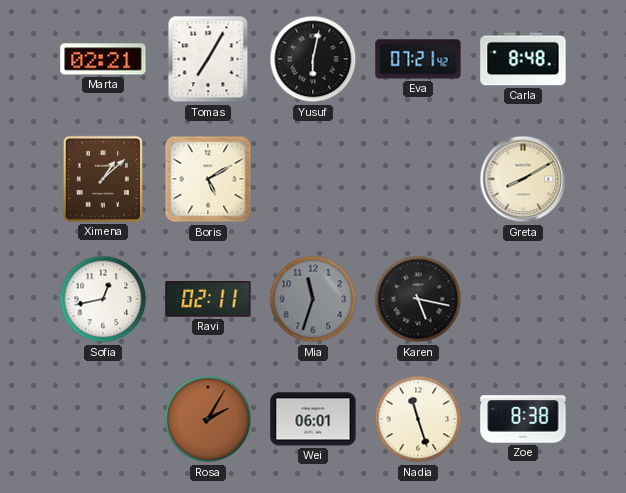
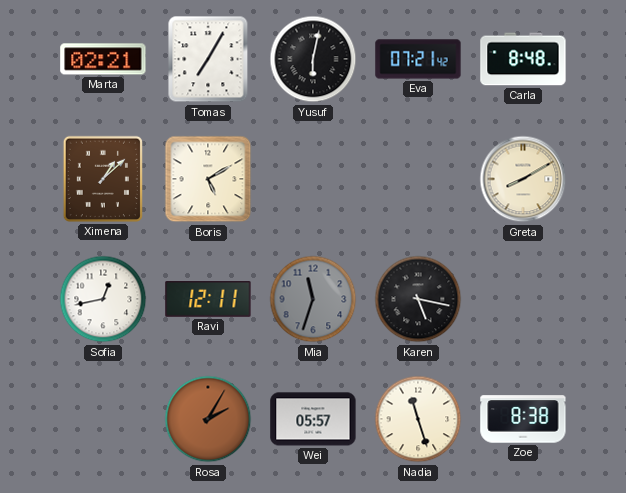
Ravi: 02:11 -> 12:11 (208, 299)
Wei: 06:01 -> 05:57 (313, 419)
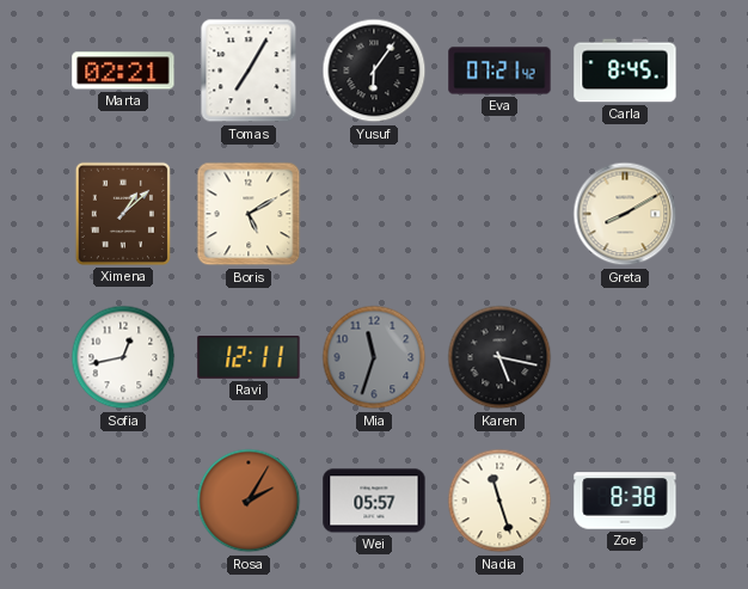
Yusuf: 6:02 -> 6:06 (374, 70)
Carla: 8:48 -> 8:45 (625, 70)
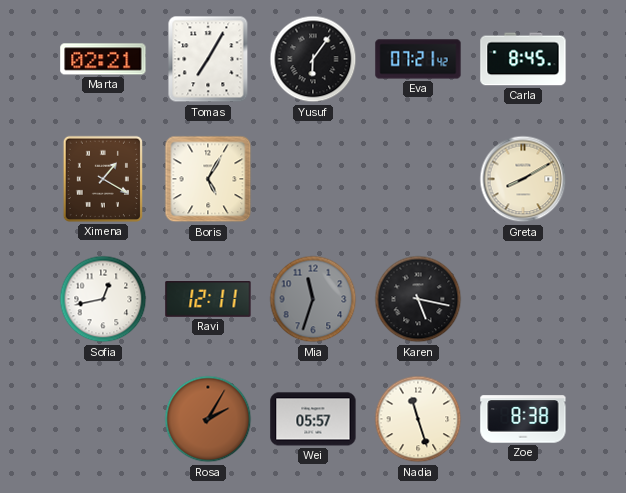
Ximena: 1:08 -> 1:20 (103, 179)
Boris: 5:10 -> 5:05 (208, 179)
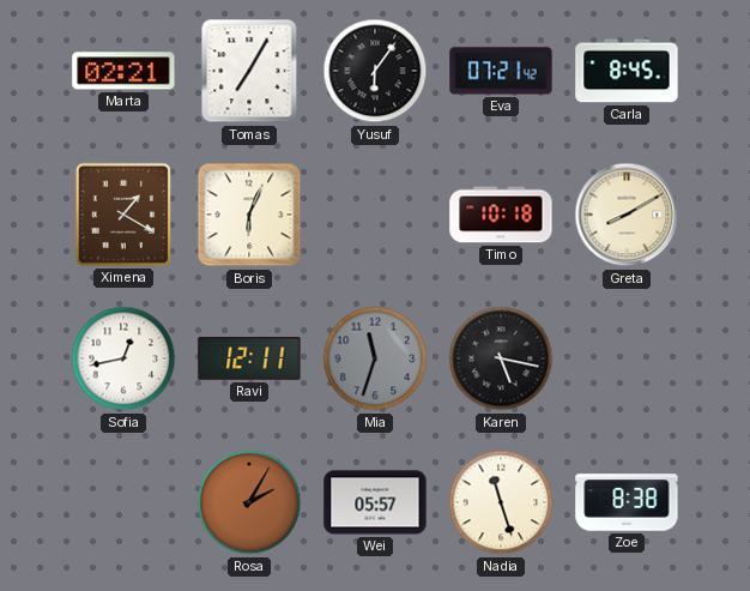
Boris: 5:05 -> 6:04 (249, 215)
Timo: none -> 10:18 (501, 215)
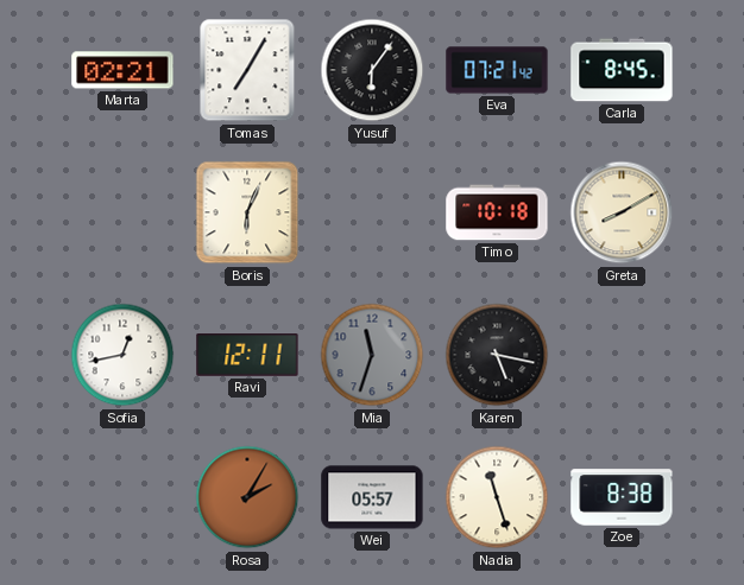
Ximena: 1:20 -> none (123, 215)
